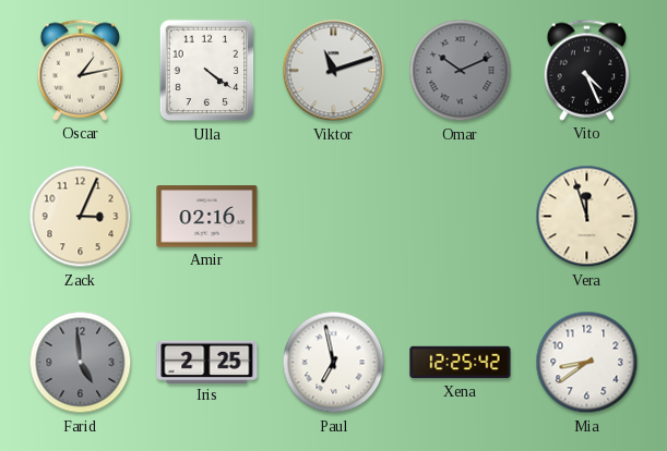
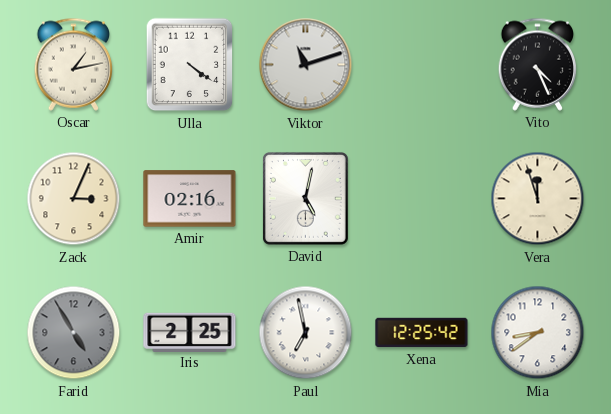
Omar: 10:11 -> none (461, 71)
David: none -> 5:02 (305, 198)
Farid: 4:59 -> 4:55 (74, 333)
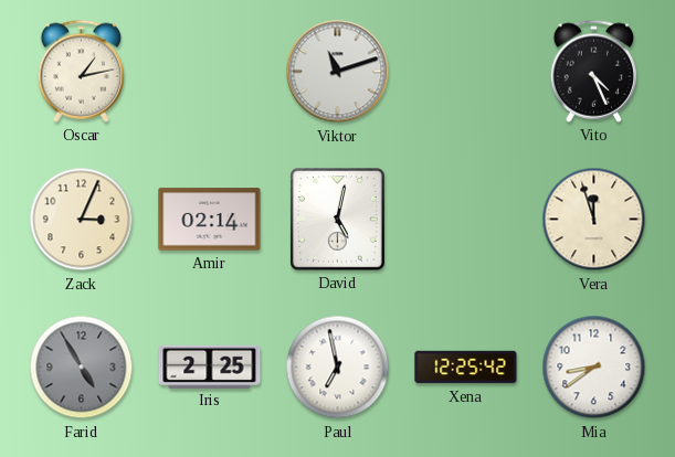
Ulla: 4:21 -> none (190, 65)
Amir: 02:16 -> 02:14 (210, 220)
